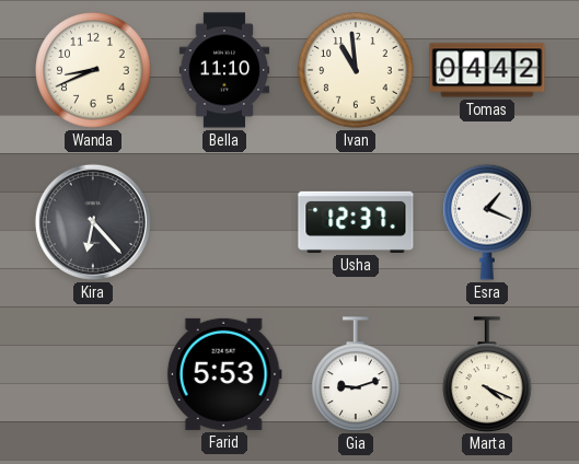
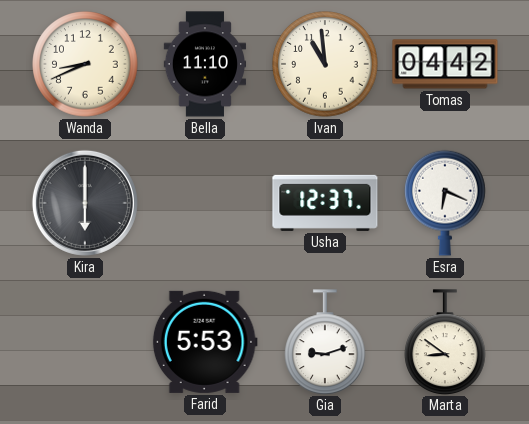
Kira: 6:23 -> 6:00 (85, 203)
Esra: 1:19 -> 6:19 (445, 203)
Marta: 4:19 -> 8:51 (445, 342)
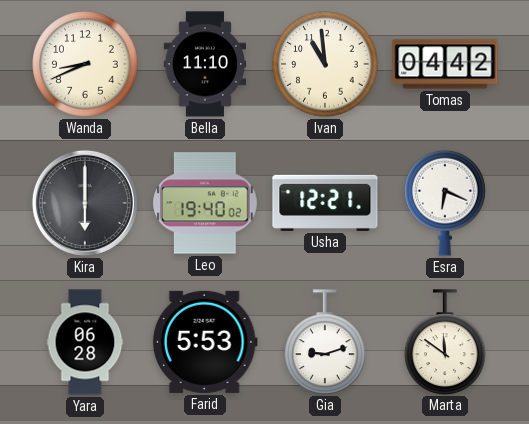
Leo: none -> 19:40 (206, 203)
Usha: 12:37 -> 12:21 (325, 203)
Yara: none -> 06:28 (85, 342)
Marta: 8:51 -> 11:51 (445, 342)
